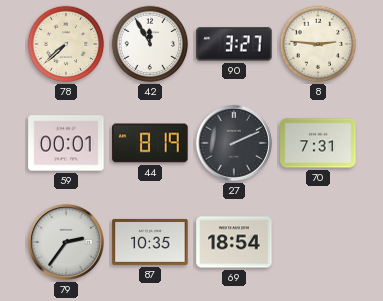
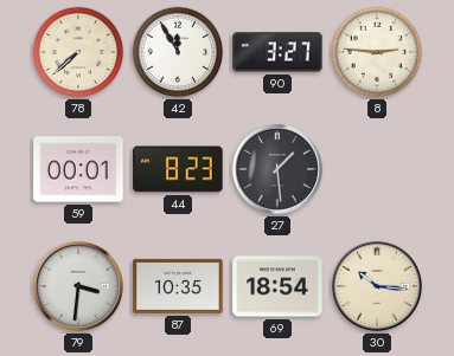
44: 8:19 -> 8:23 (178, 169)
27: 2:11 -> 1:29 (277, 169)
70: 7:31 -> none (318, 143)
79: 2:36 -> 3:31 (78, 286)
30: none -> 10:16 (377, 286)
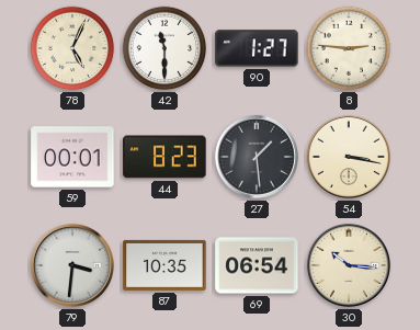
78: 7:38 -> 5:04 (72, 48)
42: 11:55 -> 11:30 (164, 48)
90: 3:27 -> 1:27 (257, 48)
54: none -> 3:17 (349, 157)
69: 18:54 -> 06:54 (257, 265)
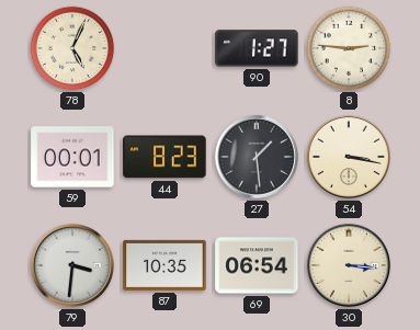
42: 11:30 -> none (164, 48)
30: 10:16 -> 3:16 (349, 265)
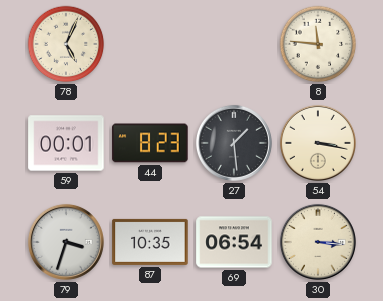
90: 1:27 -> none (257, 48)
8: 2:46 -> 11:46 (318, 44)
79: 3:31 -> 3:33 (66, 242)
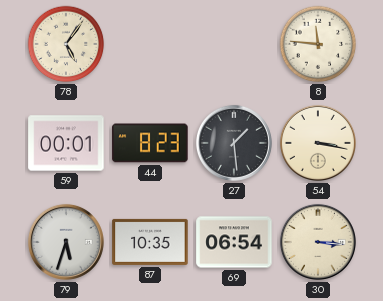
78: 5:04 -> 5:06 (66, 44)
79: 3:33 -> 5:33 (66, 242)
